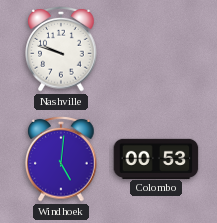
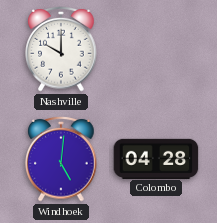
Nashville: 9:48 -> 10:00 (61, 49)
Colombo: 00:53 -> 04:28 (156, 158)
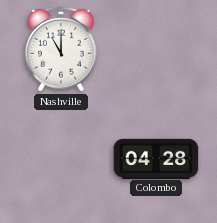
Nashville: 10:00 -> 11:00 (61, 49)
Windhoek: 5:01 -> none (61, 159)
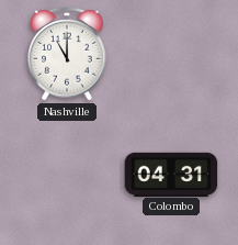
Colombo: 04:28 -> 04:31 (171, 174)
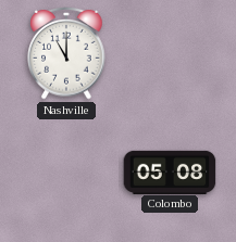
Colombo: 04:31 -> 05:08 (170, 171)
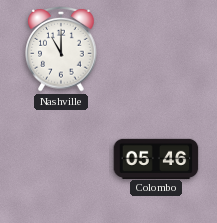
Colombo: 05:08 -> 05:46 (156, 158)
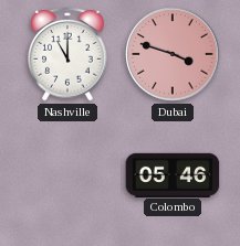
Dubai: none -> 3:48 (173, 54)
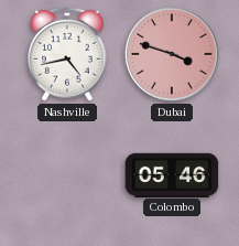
Nashville: 11:00 -> 4:43 (67, 54)
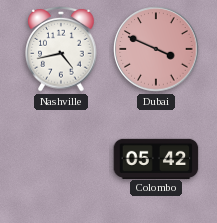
Dubai: 3:48 -> 3:49 (156, 49)
Colombo: 05:46 -> 05:42 (156, 158)
